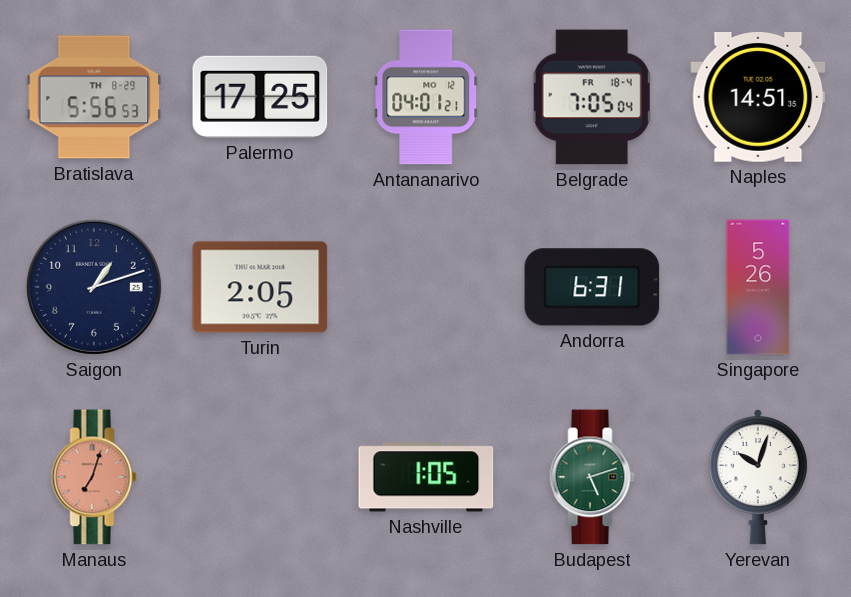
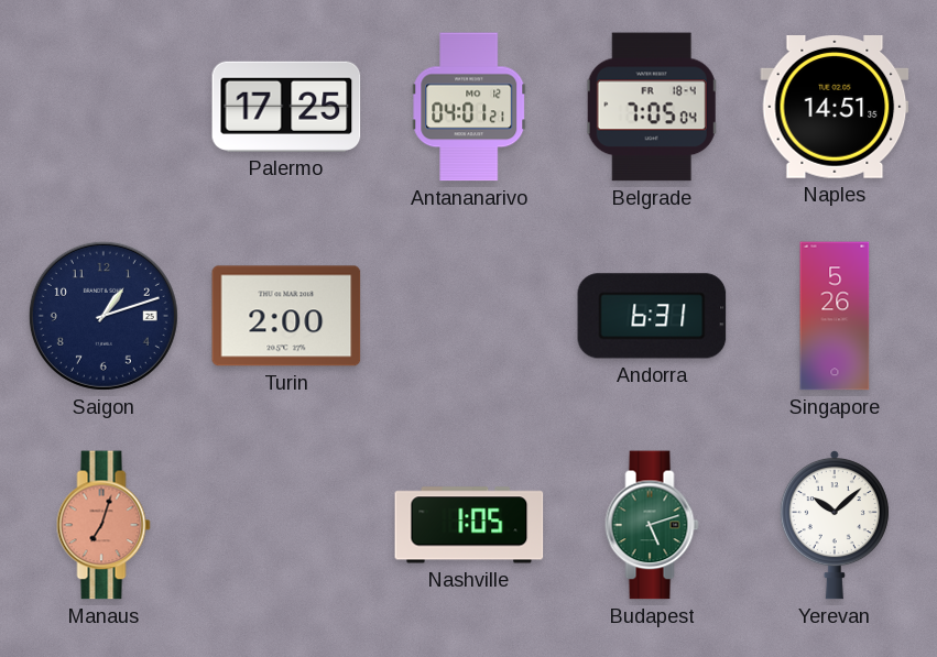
Bratislava: 5:56 -> none (94, 97)
Turin: 2:05 -> 2:00 (286, 316)
Yerevan: 10:03 -> 10:08 (835, 526)
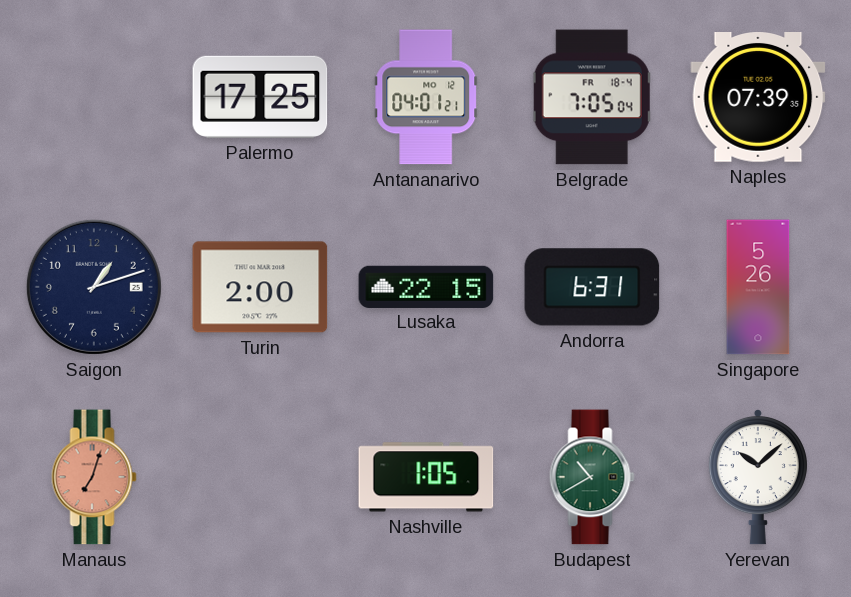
Naples: 14:51 -> 07:39 (758, 98)
Lusaka: none -> 22:15 (426, 286)
Budapest: 5:12 -> 10:40 (592, 477)
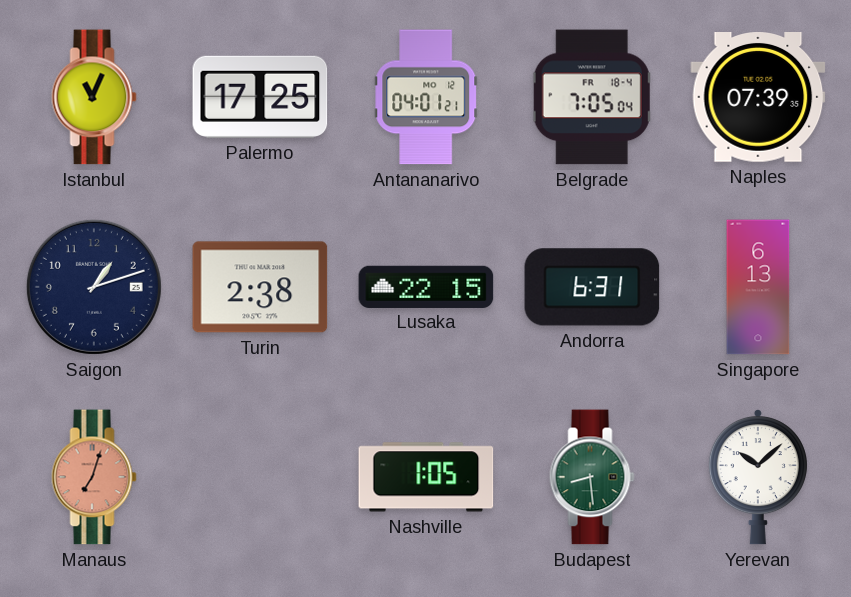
Istanbul: none -> 11:04 (94, 97)
Turin: 2:00 -> 2:38 (260, 287)
Singapore: 5:26 -> 6:13 (758, 287)
Budapest: 10:40 -> 8:29 (592, 477)
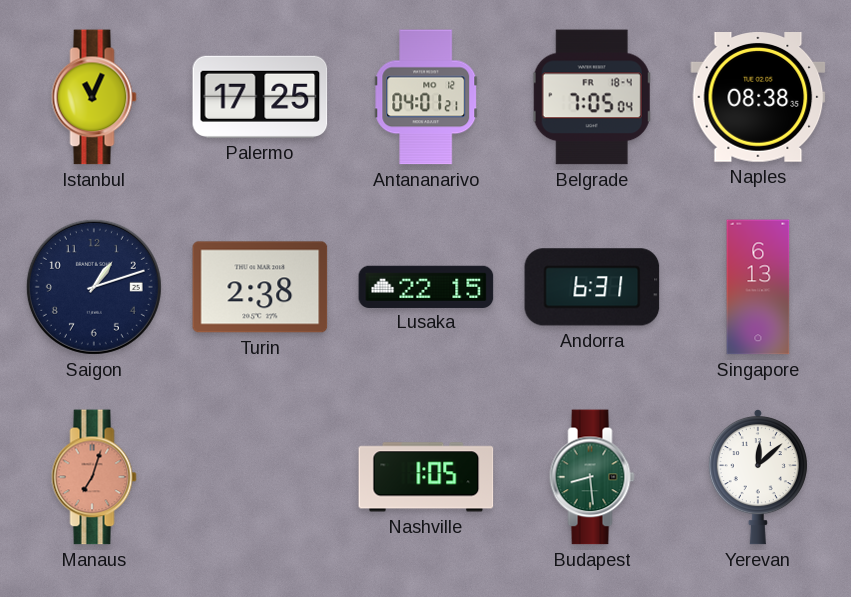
Naples: 07:39 -> 08:38 (758, 98)
Yerevan: 10:08 -> 12:08 (758, 478)
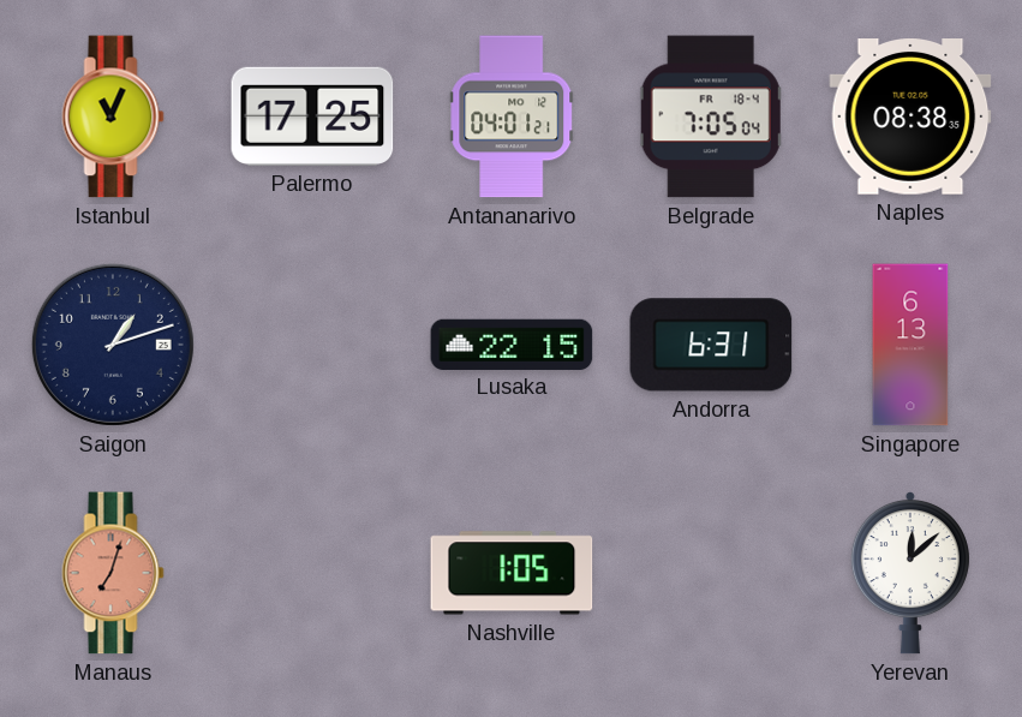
Turin: 2:38 -> none (260, 287)
Budapest: 8:29 -> none (592, 477)
